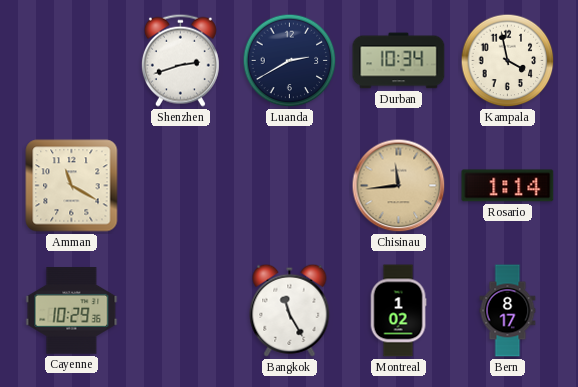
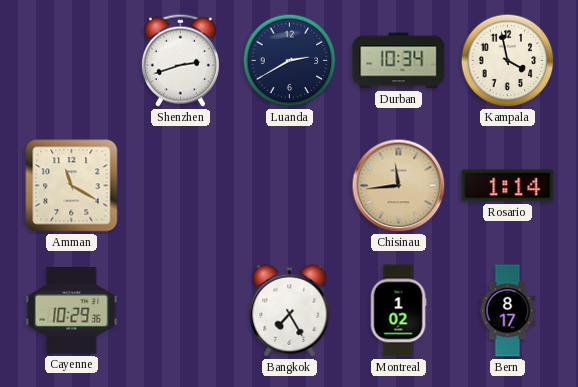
Bangkok: 11:25 -> 7:25 (290, 310)
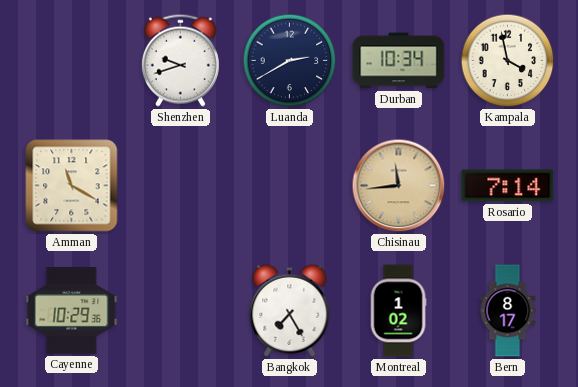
Shenzhen: 2:42 -> 9:42 (180, 60)
Rosario: 1:14 -> 7:14 (508, 186)
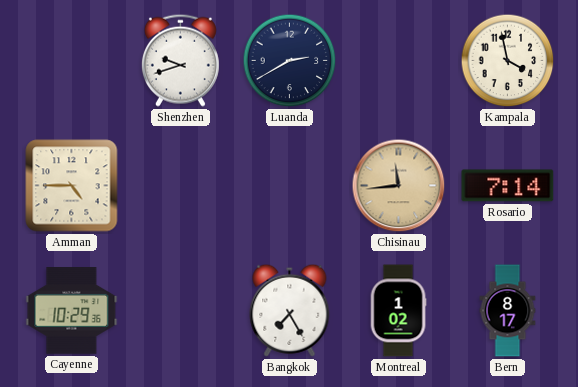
Durban: 10:34 -> none (399, 61)
Amman: 11:20 -> 4:45 (72, 186)
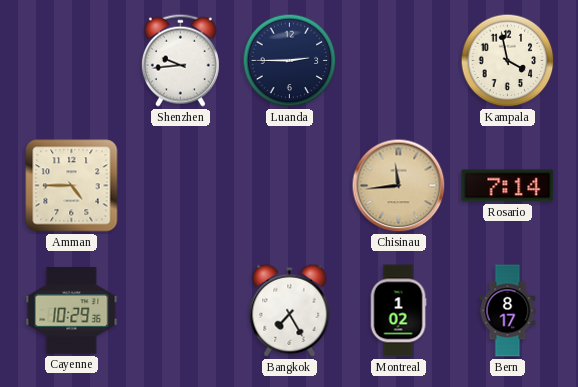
Shenzhen: 9:42 -> 9:44 (180, 60)
Luanda: 2:40 -> 2:45 (290, 61)
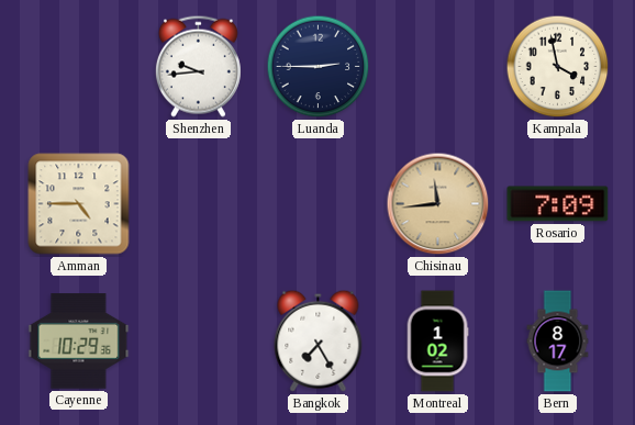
Rosario: 7:14 -> 7:09 (558, 204)
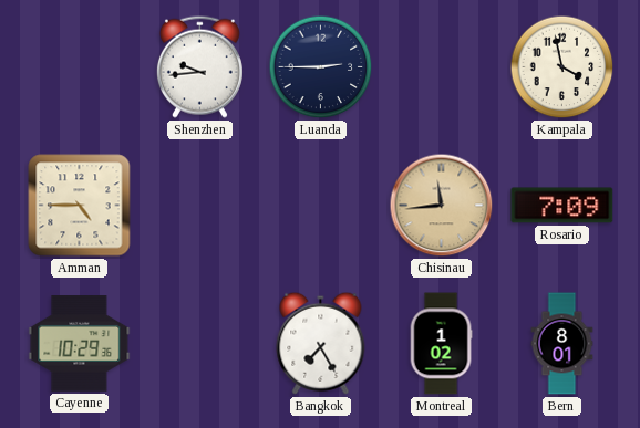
Bern: 8:17 -> 8:01 (562, 344)
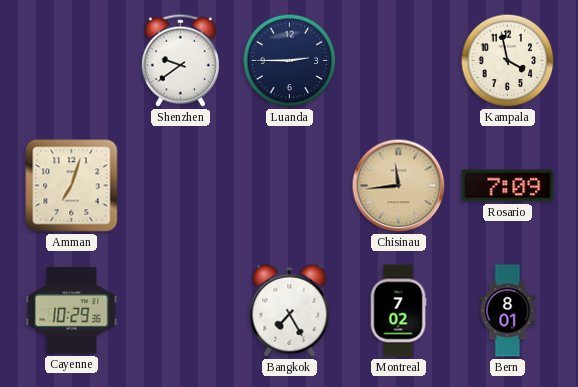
Shenzhen: 9:44 -> 9:39 (180, 60)
Amman: 4:45 -> 7:03 (72, 186)
Montreal: 1:02 -> 7:02 (398, 311)
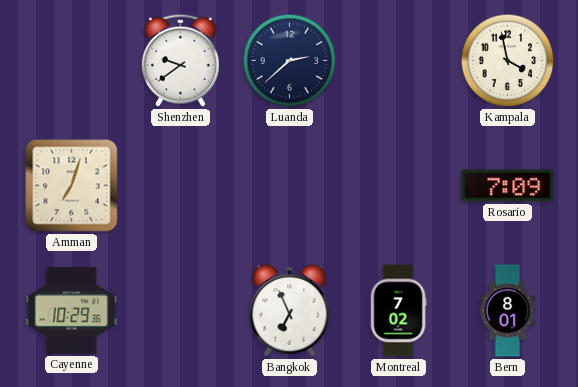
Luanda: 2:45 -> 2:38 (290, 61)
Chisinau: 11:44 -> none (399, 186)
Bangkok: 7:25 -> 6:56 (290, 310)
